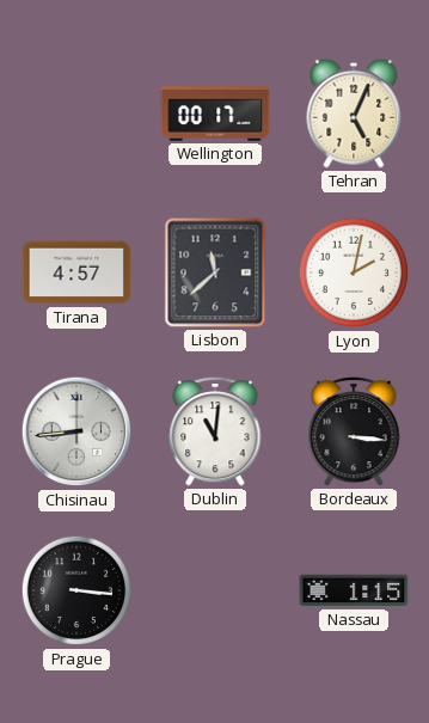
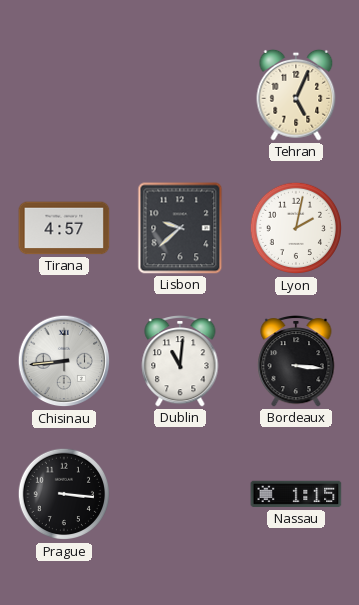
Wellington: 00:17 -> none (215, 115)
Lisbon: 11:38 -> 9:38 (180, 228)
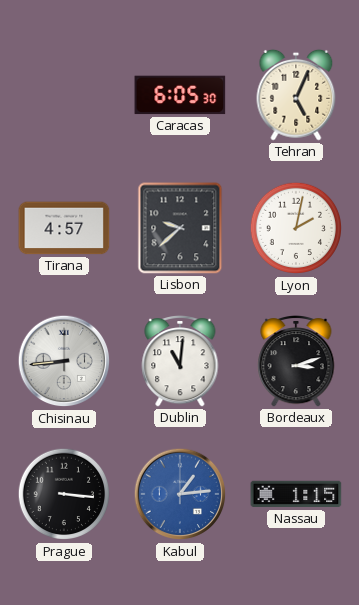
Caracas: none -> 6:05 (180, 95)
Bordeaux: 3:16 -> 3:12 (296, 362)
Kabul: none -> 1:14 (180, 494)
